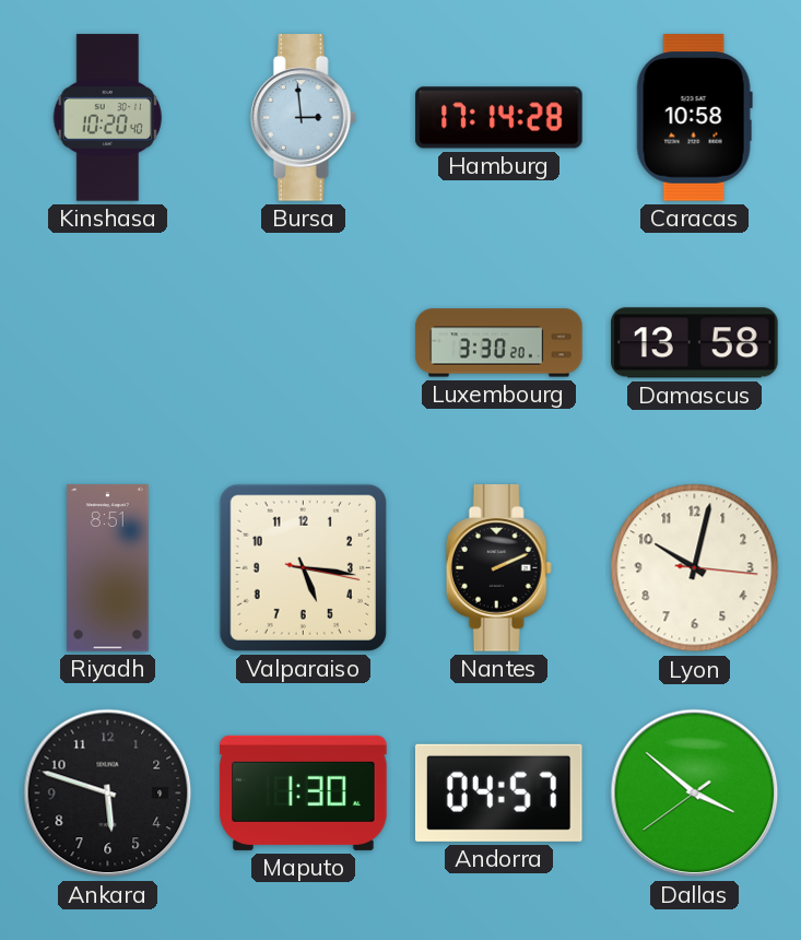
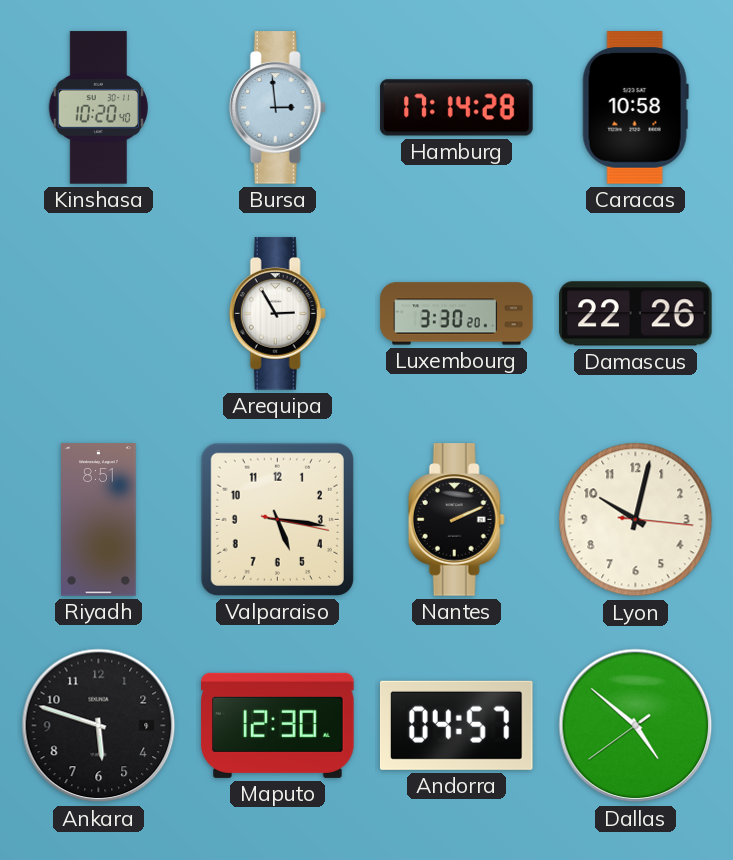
Arequipa: none -> 2:55 (277, 314)
Damascus: 13:58 -> 22:26 (636, 314)
Maputo: 1:30 -> 12:30 (278, 725)
Dallas: 3:51 -> 4:51 (636, 726)
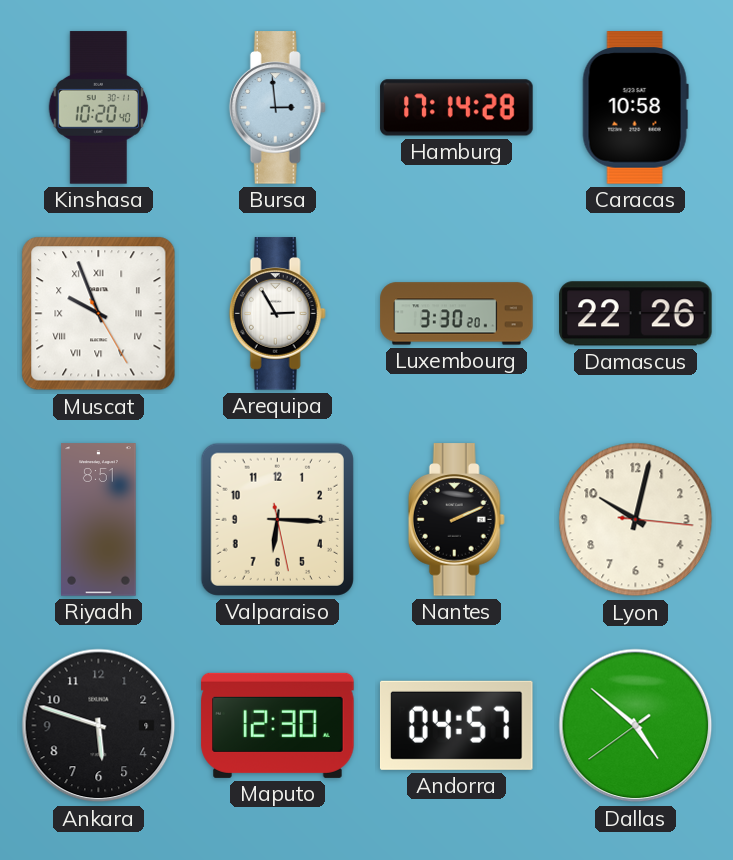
Muscat: none -> 9:56 (99, 314)
Valparaiso: 5:16 -> 6:15 (277, 519)
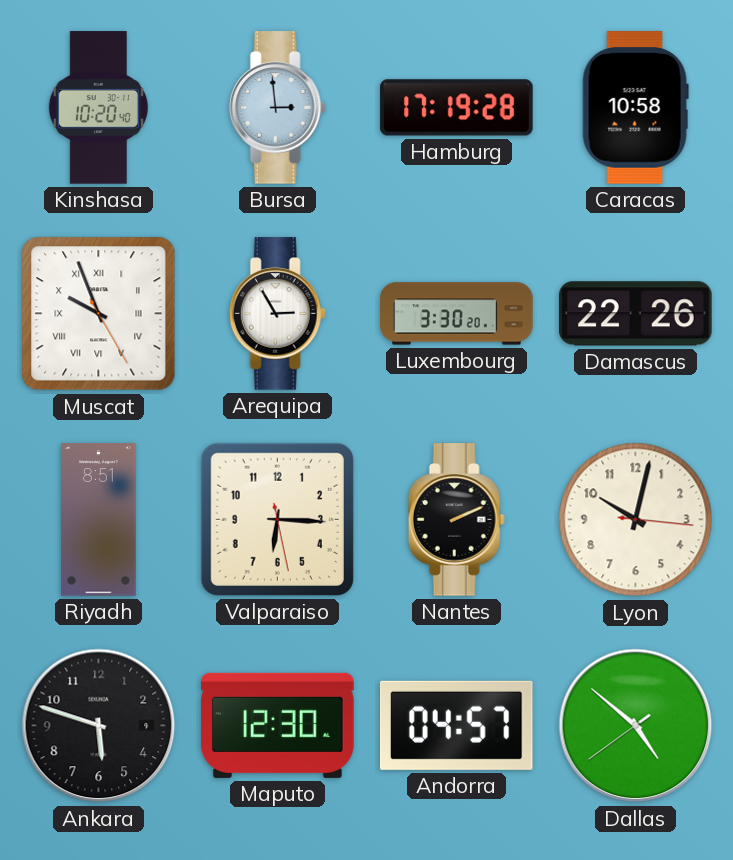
Hamburg: 17:14 -> 17:19 (457, 108)
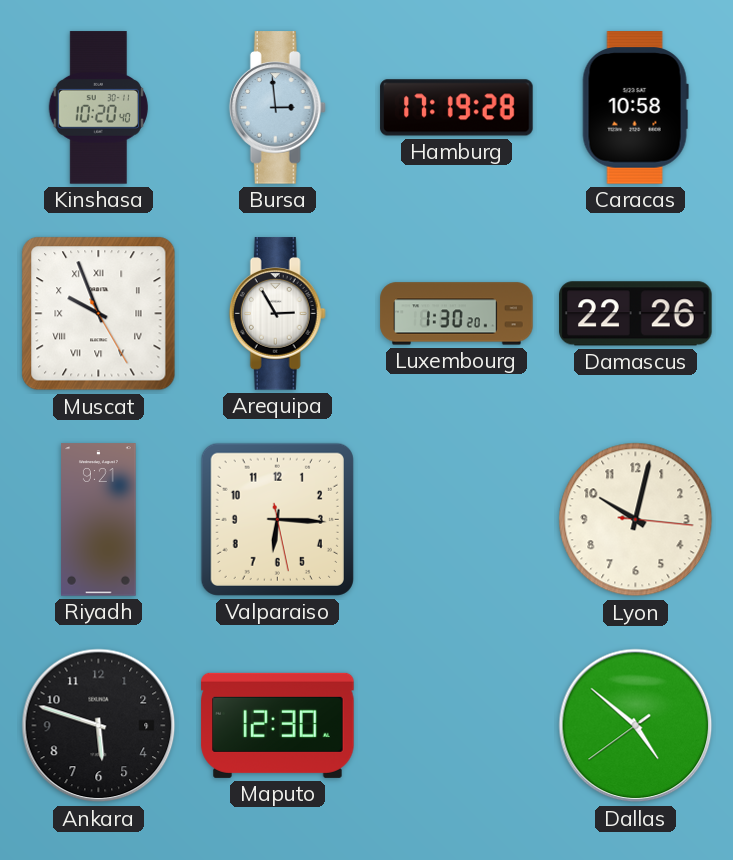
Luxembourg: 3:30 -> 1:30 (457, 314)
Riyadh: 8:51 -> 9:21 (99, 520)
Nantes: 2:11 -> none (456, 520)
Andorra: 04:57 -> none (456, 725)
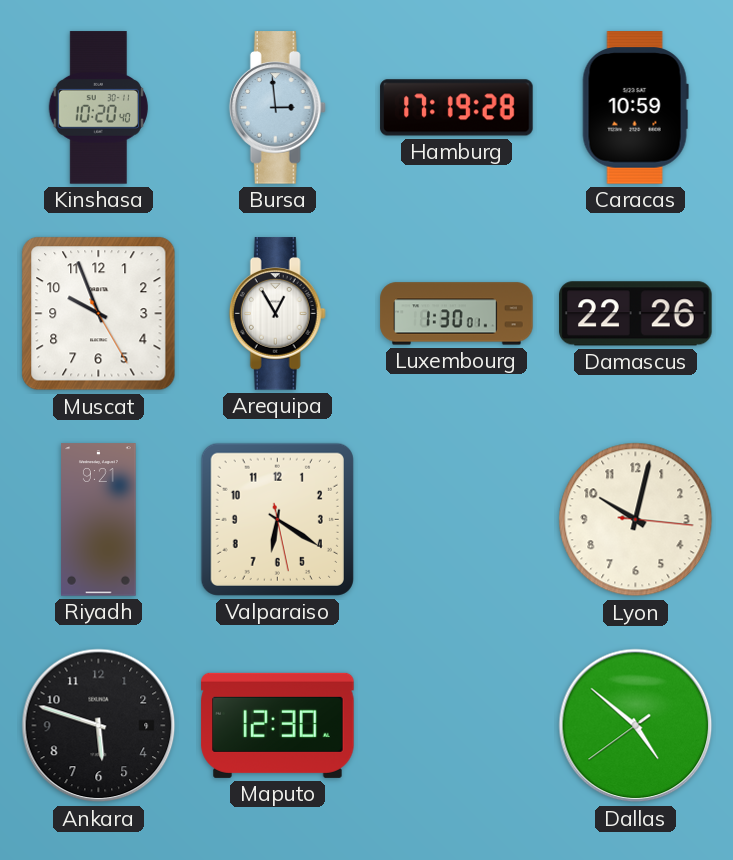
Caracas: 10:58 -> 10:59 (635, 108)
Muscat numerals: Roman -> Arabic (99, 314)
Arequipa: 2:55 -> 12:55 (277, 314)
Luxembourg: 1:30:20 -> 1:30:01 (457, 314)
Valparaiso: 6:15 -> 6:20 (277, 519)
